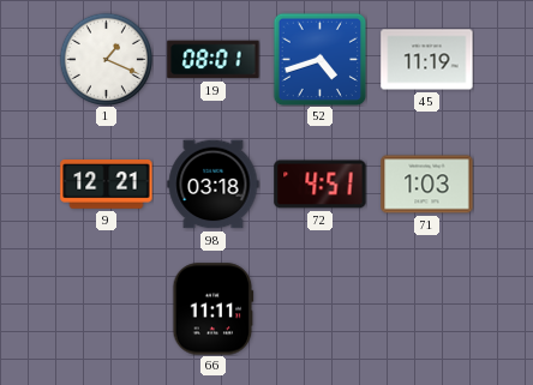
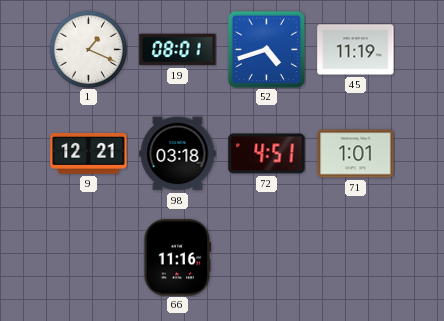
71: 1:03 -> 1:01 (356, 154)
66: 11:11 -> 11:16 (178, 258)
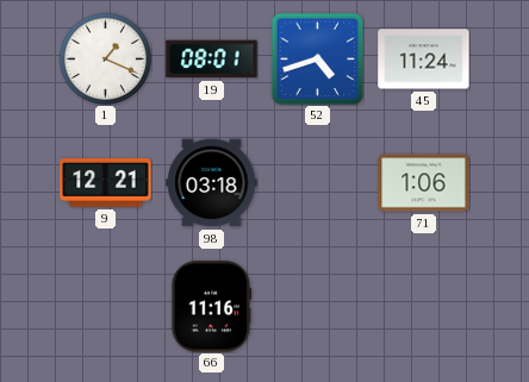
45: 11:19 -> 11:24 (424, 60)
72: 4:51 -> none (267, 154)
71: 1:01 -> 1:06 (424, 183)
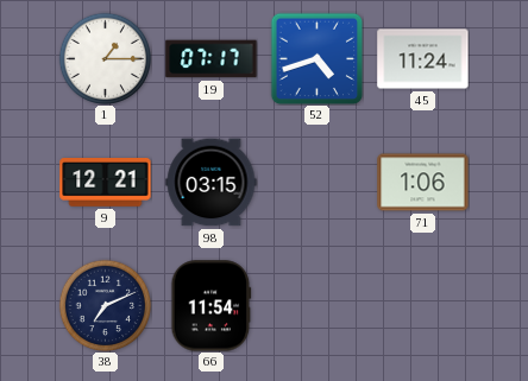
1: 1:19 -> 1:15 (105, 58)
19: 08:01 -> 07:17 (212, 59)
98: 03:18 -> 03:15 (212, 183)
38: none -> 7:11 (105, 305)
66: 11:16 -> 11:54 (212, 306)
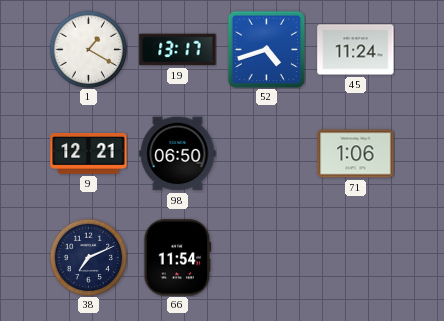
1: 1:15 -> 1:20 (88, 49)
19: 07:17 -> 13:17 (178, 50)
98: 03:15 -> 06:50 (178, 154)
